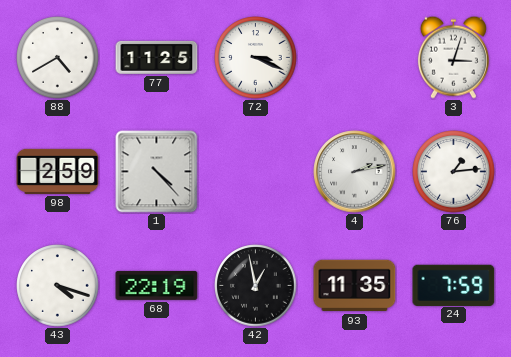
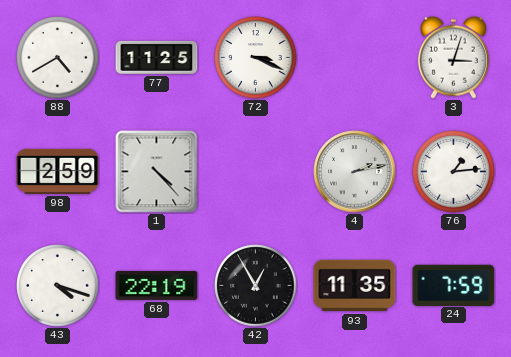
42: 12:58 -> 12:55 (256, 286)
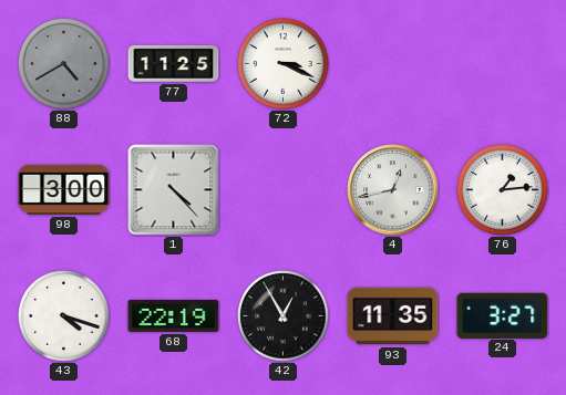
88 dial: white -> grey (64, 64)
3: 3:03 -> none (453, 57)
98: 2:59 -> 3:00 (64, 189)
4: 2:13 -> 12:43 (393, 190)
24: 7:59 -> 3:27 (503, 315)
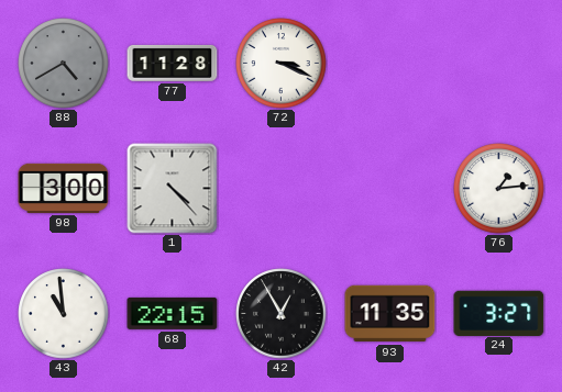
77: 11:25 -> 11:28 (173, 63)
4: 12:43 -> none (393, 190)
43: 4:18 -> 10:59 (64, 314)
68: 22:19 -> 22:15 (173, 313)
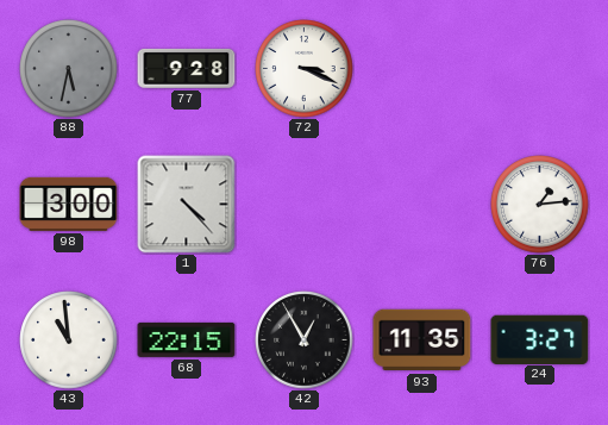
88: 4:40 -> 5:32 (69, 69)
77: 11:28 -> 9:28 (187, 68)
